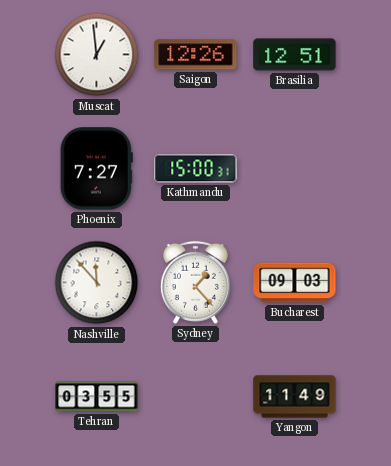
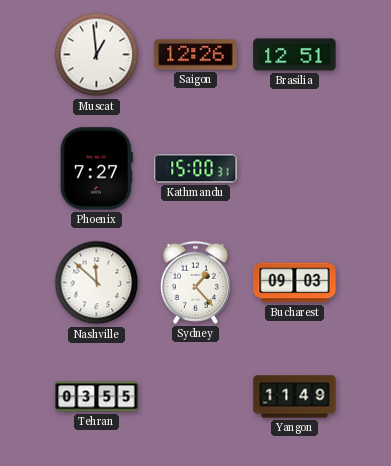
Nashville: 11:53 -> 11:52 (97, 283)
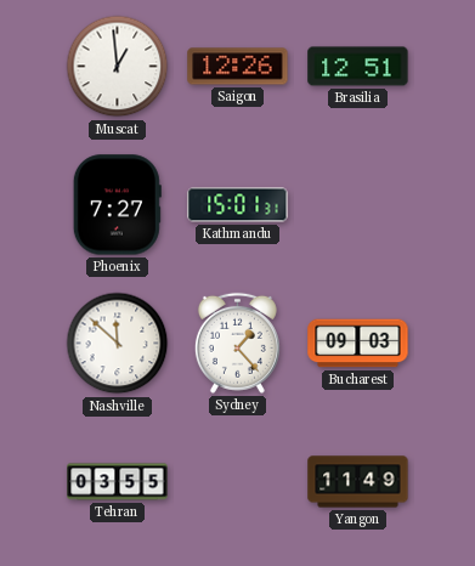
Kathmandu: 15:00 -> 15:01 (238, 205)
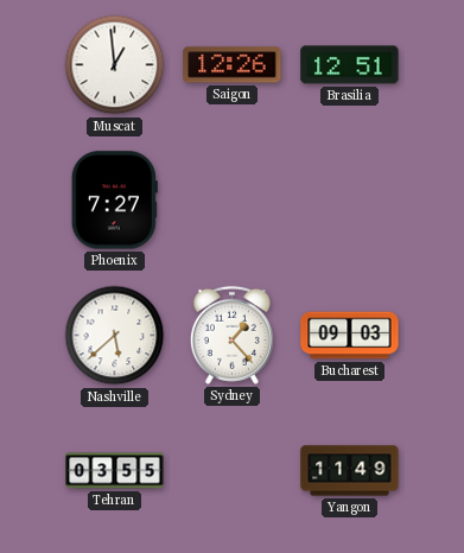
Kathmandu: 15:01 -> none (238, 205)
Nashville: 11:52 -> 5:38 (115, 336)
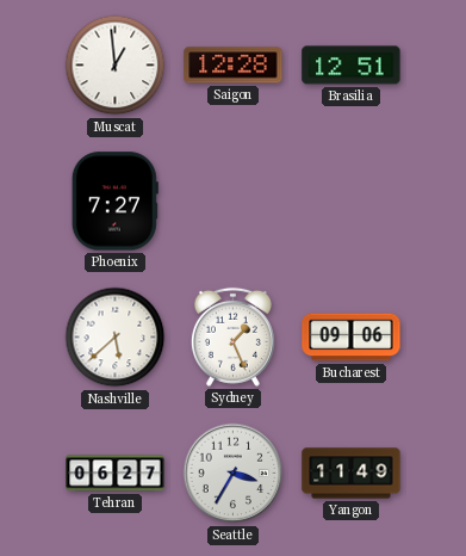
Saigon: 12:26 -> 12:28 (234, 66)
Sydney: 1:23 -> 1:26 (232, 336)
Bucharest: 09:03 -> 09:06 (352, 338)
Tehran: 03:55 -> 06:27 (116, 474)
Seattle: none -> 3:35 (234, 474)
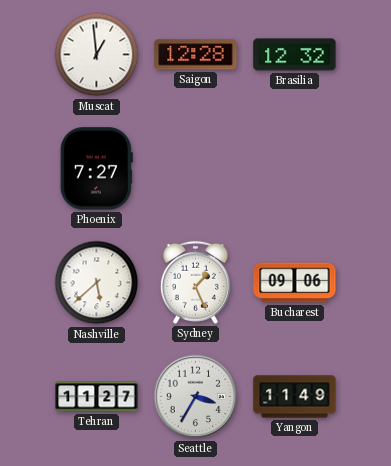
Brasilia: 12:51 -> 12:32 (295, 55)
Tehran: 06:27 -> 11:27 (97, 397)
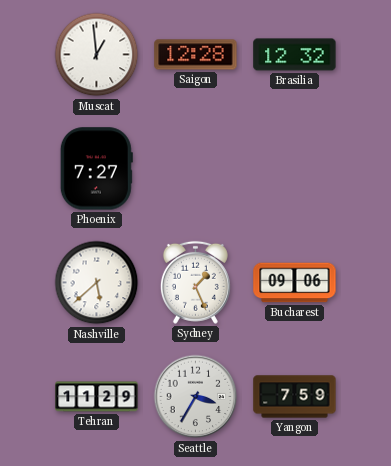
Tehran: 11:27 -> 11:29 (97, 397)
Yangon: 11:49 -> 7:59 (295, 397)
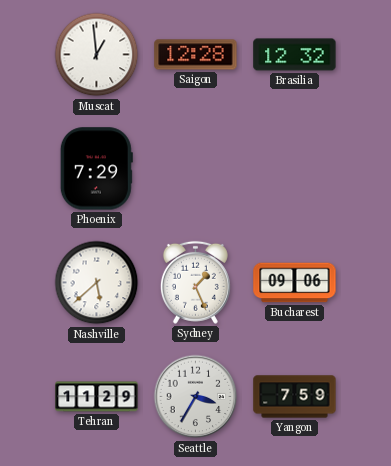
Phoenix: 7:27 -> 7:29 (96, 169)
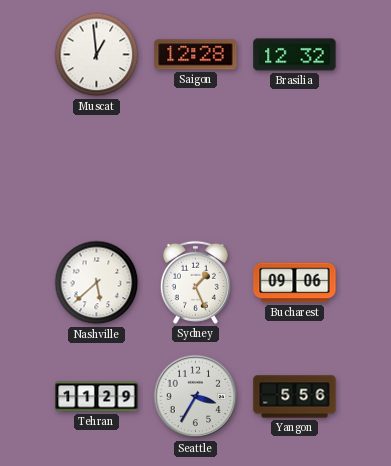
Phoenix: 7:29 -> none (96, 169)
Yangon: 7:59 -> 5:56 (295, 397)
